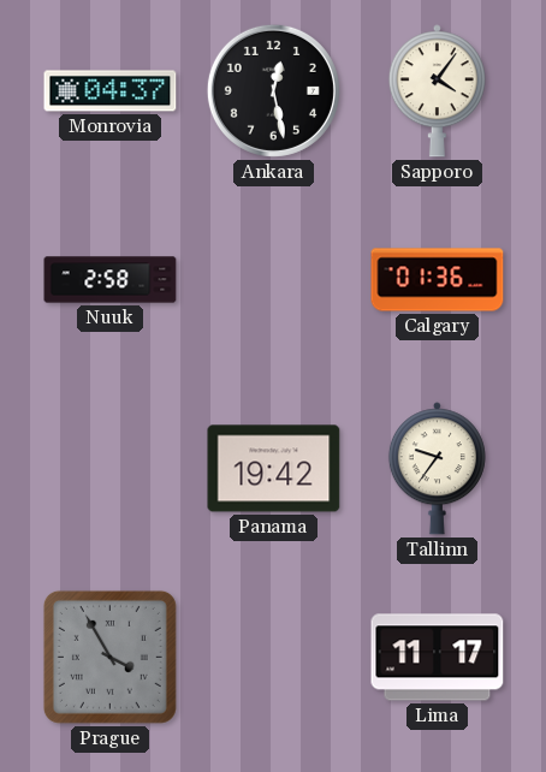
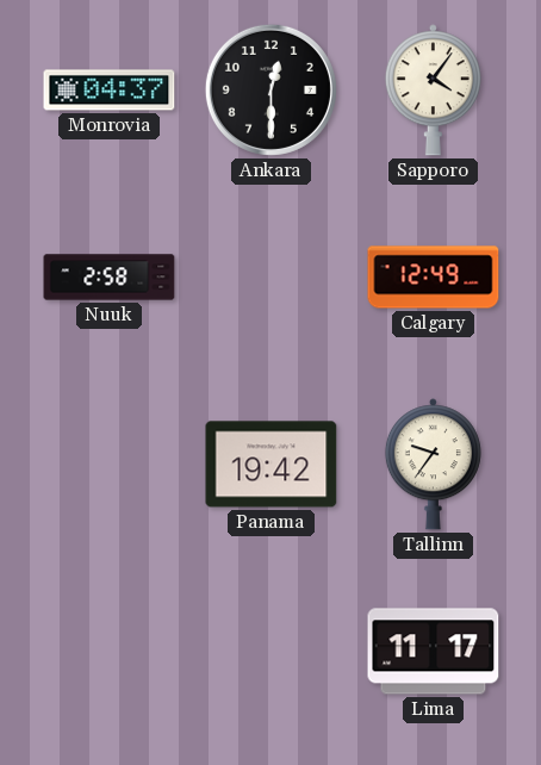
Ankara: 12:28 -> 12:30 (270, 89)
Calgary: 01:36 -> 12:49 (434, 278)
Prague: 3:55 -> none (109, 657)
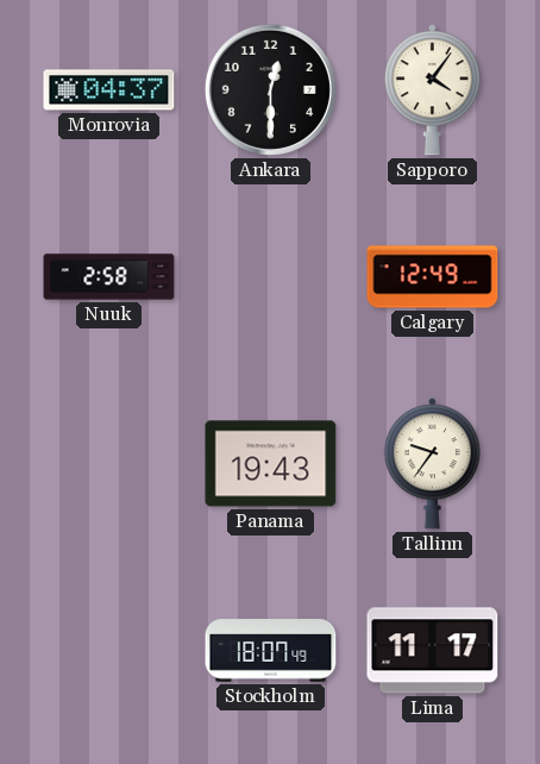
Panama: 19:42 -> 19:43 (271, 464)
Stockholm: none -> 18:07 (271, 651)
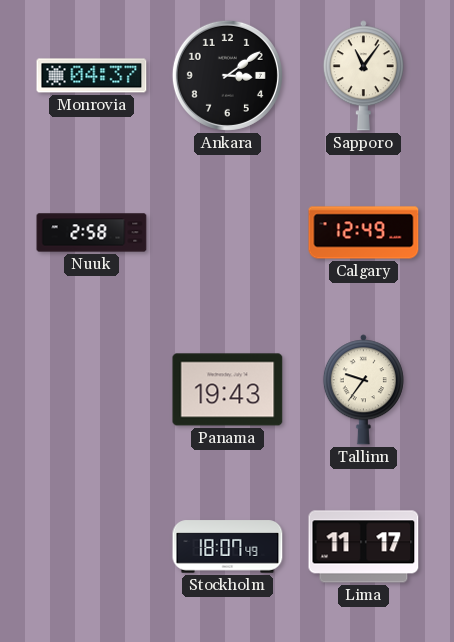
Ankara: 12:30 -> 3:09 (227, 75)
Sapporo: 4:06 -> 11:06 (363, 76)
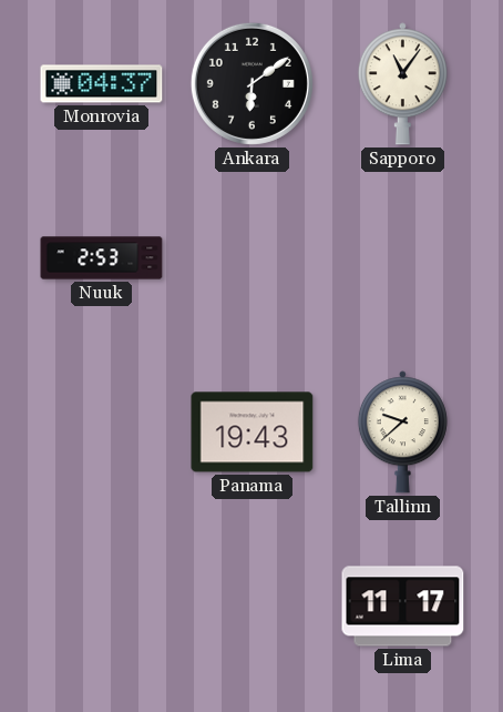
Ankara: 3:09 -> 6:09 (251, 83)
Nuuk: 2:58 -> 2:53 (102, 258)
Calgary: 12:49 -> none (364, 233)
Tallinn: 9:36 -> 9:38 (402, 433)
Stockholm: 18:07 -> none (228, 547)
